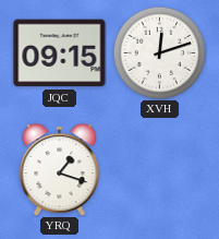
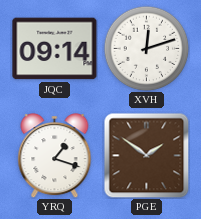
JQC: 09:15 -> 09:14 (55, 49)
PGE: none -> 1:51 (146, 155)
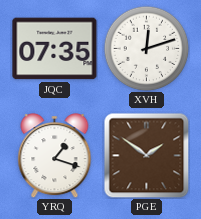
JQC: 09:14 -> 07:35 (55, 49)
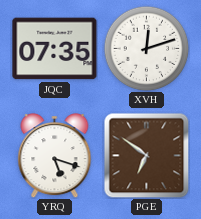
YRQ: 1:18 -> 5:18 (55, 156)
PGE: 1:51 -> 6:51 (146, 155)
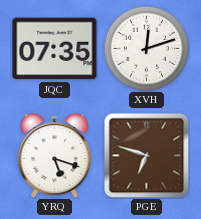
PGE: 6:51 -> 6:48 (146, 155)
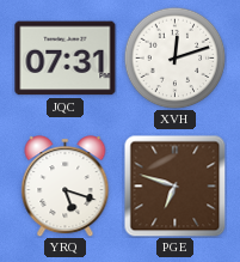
JQC: 07:35 -> 07:31 (66, 59)
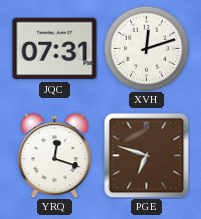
YRQ: 5:18 -> 12:18 (55, 156)
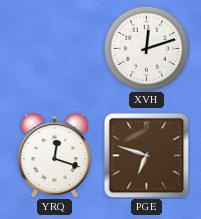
JQC: 07:31 -> none (55, 49)
